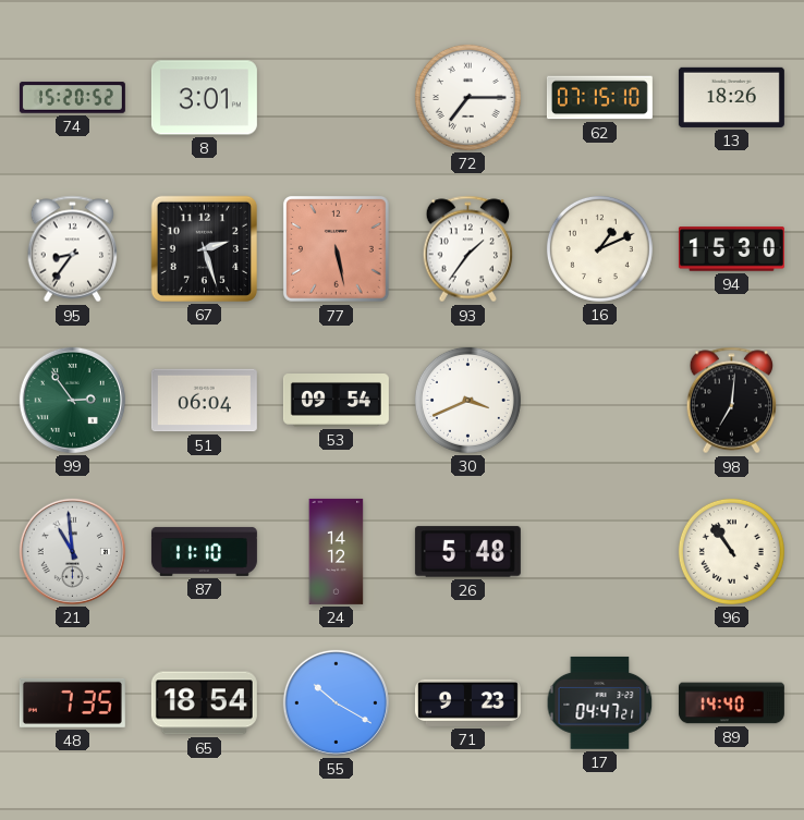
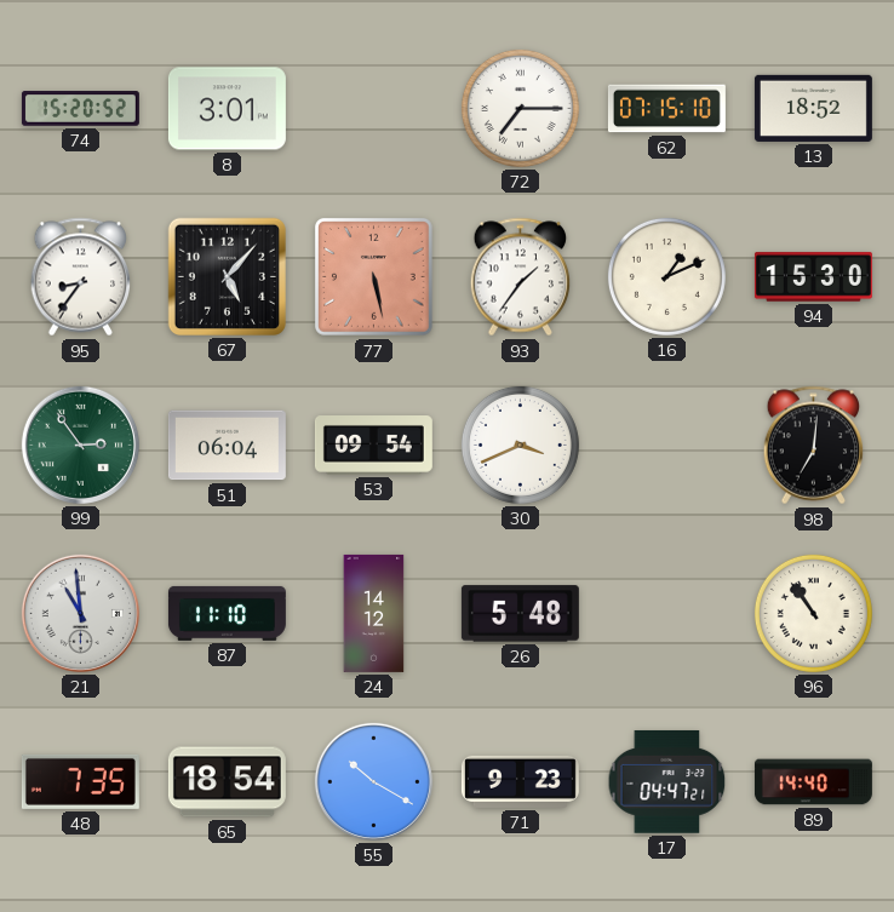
13: 18:26 -> 18:52 (813, 108)
67: 2:27 -> 5:07 (227, 276)
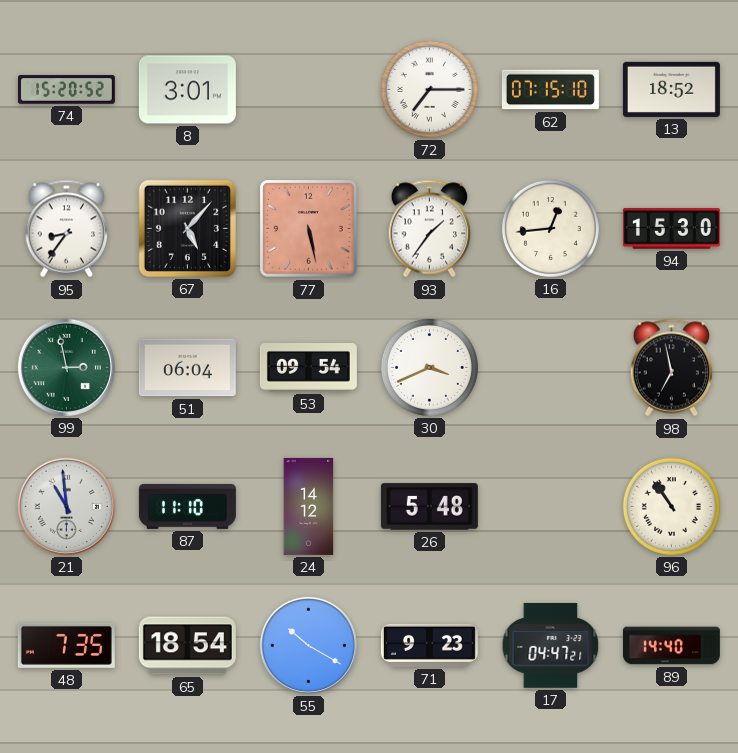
16: 1:11 -> 12:44 (550, 228)
99: 2:54 -> 2:58 (66, 367)
98: 7:01 -> 6:58 (672, 368)
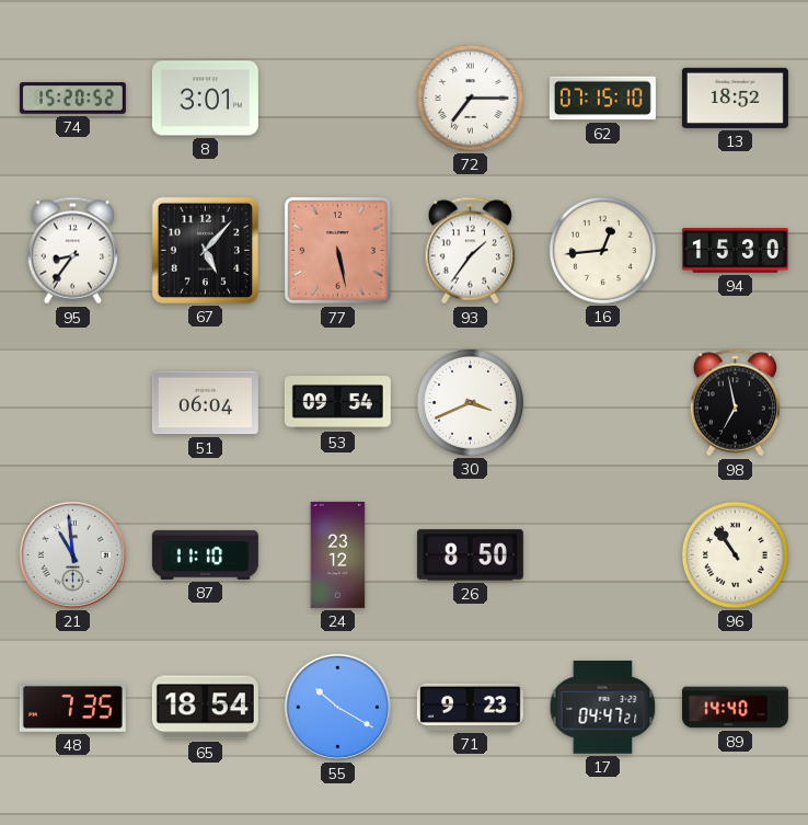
99: 2:58 -> none (66, 367)
24: 14:12 -> 23:12 (338, 554)
26: 5:48 -> 8:50 (470, 555)
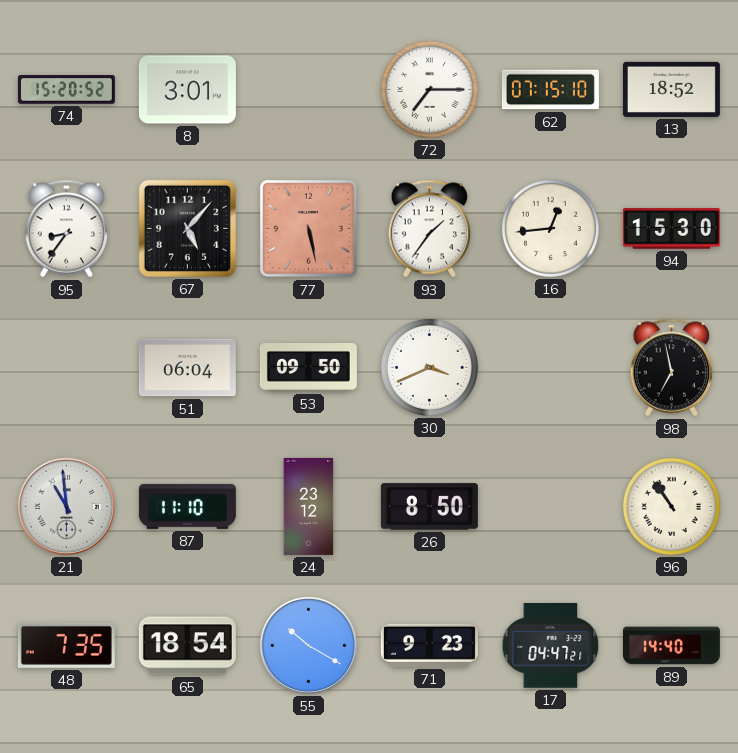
53: 09:54 -> 09:50 (308, 368)
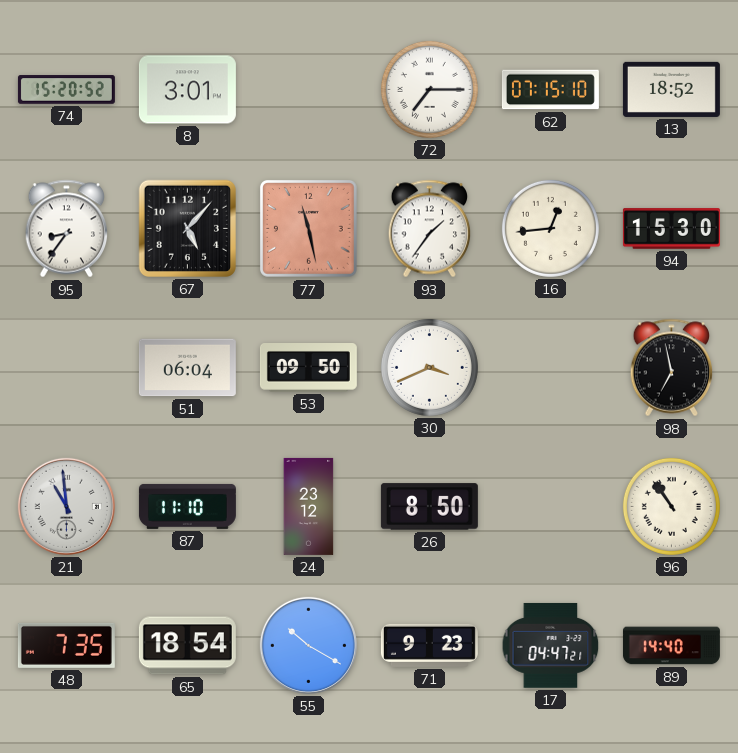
77: 5:28 -> 11:28 (309, 229)
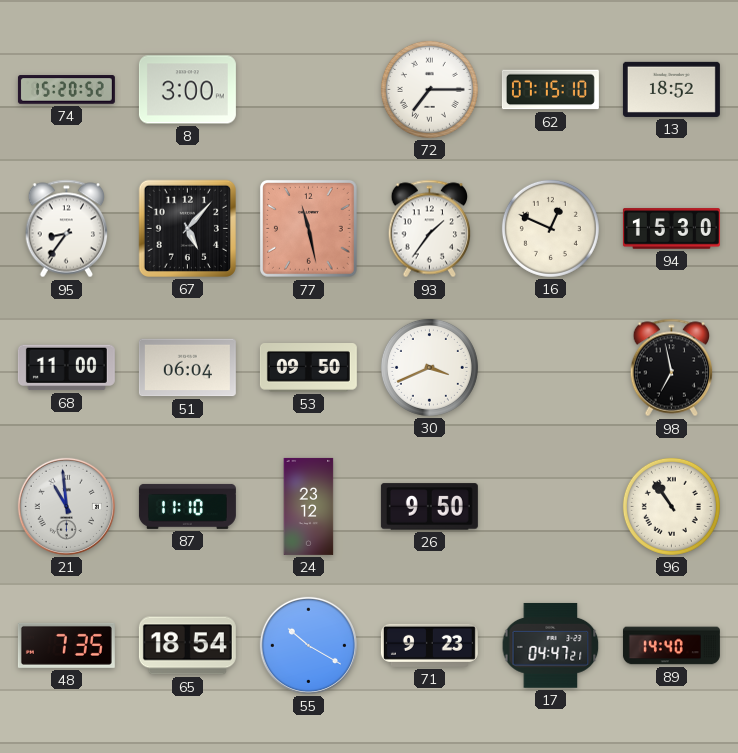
8: 3:01 -> 3:00 (187, 90)
16: 12:44 -> 12:49 (550, 228)
68: none -> 11:00 (66, 368)
26: 8:50 -> 9:50 (429, 507)
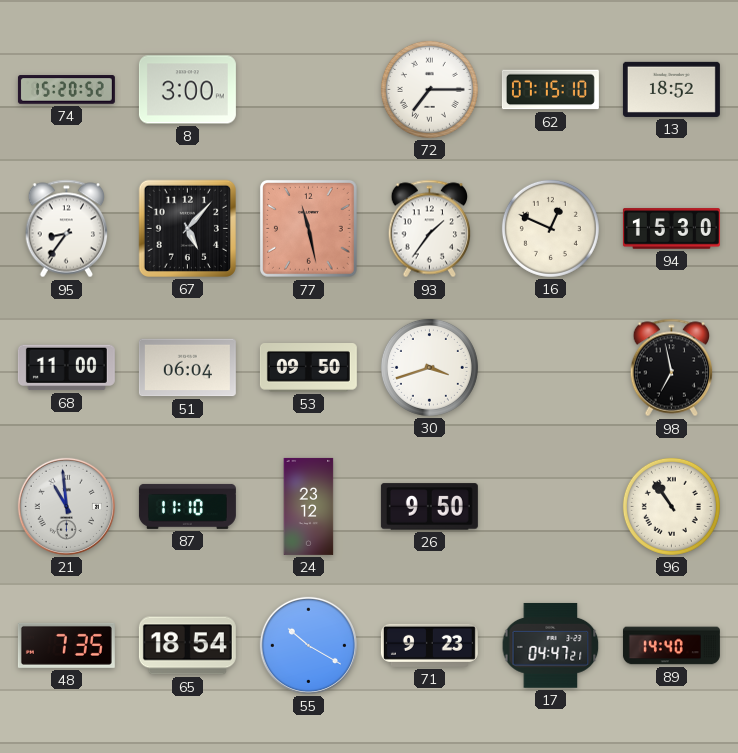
30: 3:41 -> 3:42 (429, 367)
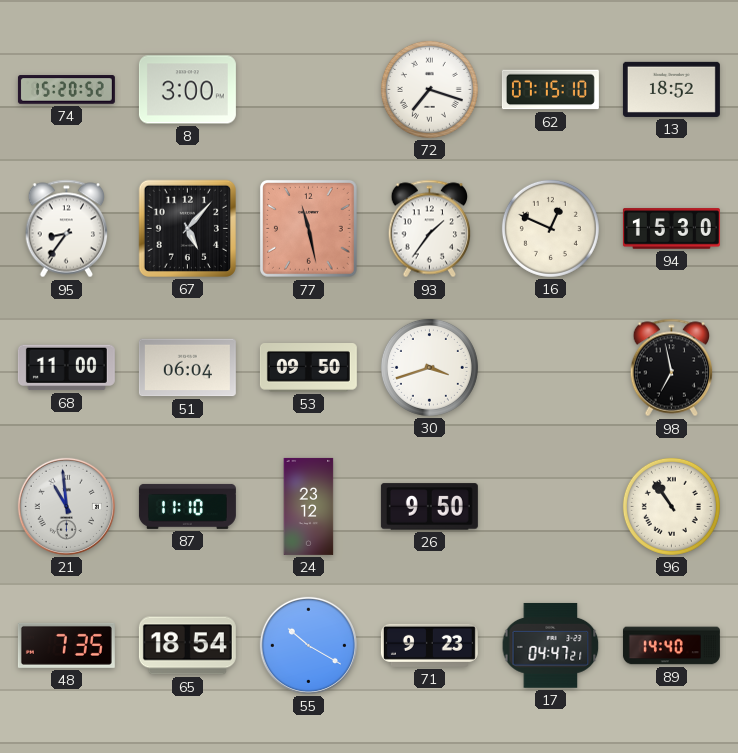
72: 7:15 -> 7:18 (429, 89)
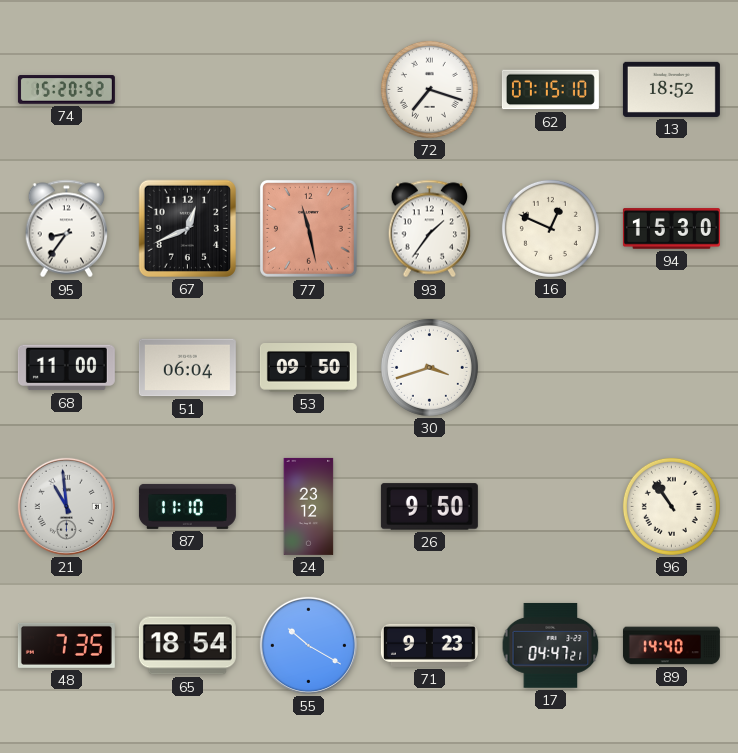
8: 3:00 -> none (187, 90)
67: 5:07 -> 12:41 (187, 228)
98: 6:58 -> none (672, 368)
